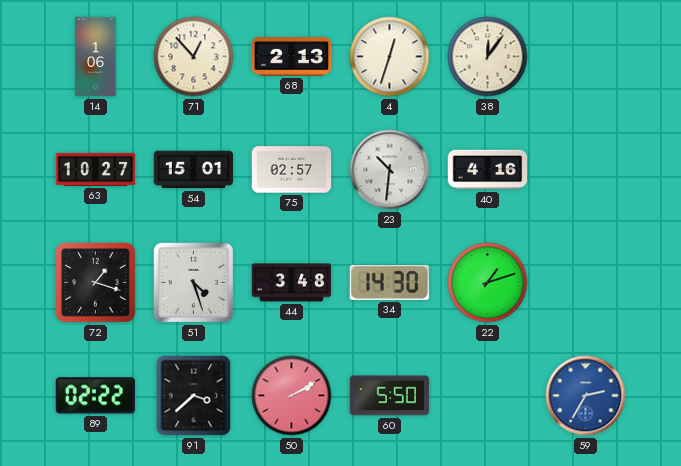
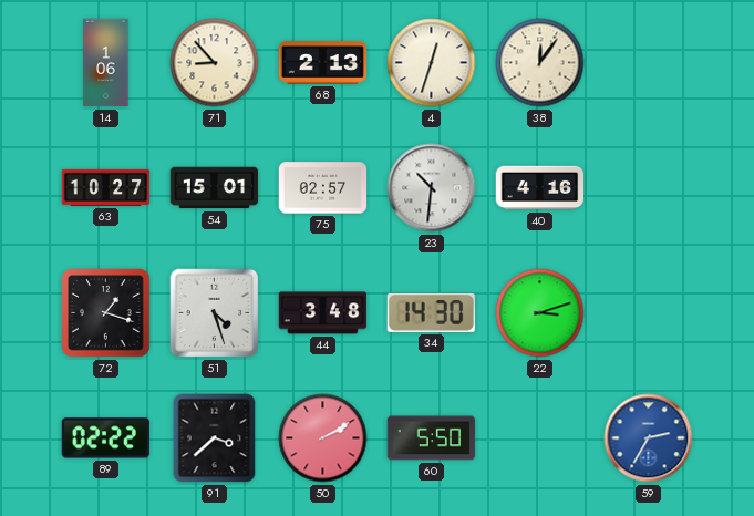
71: 12:53 -> 8:53 (215, 63)
22: 1:12 -> 3:12 (540, 313)
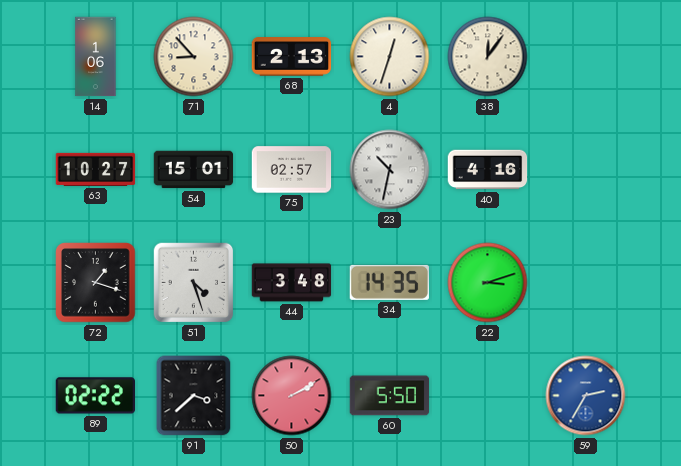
23: 10:31 -> 10:32 (390, 170)
34: 14:30 -> 14:35 (389, 282)
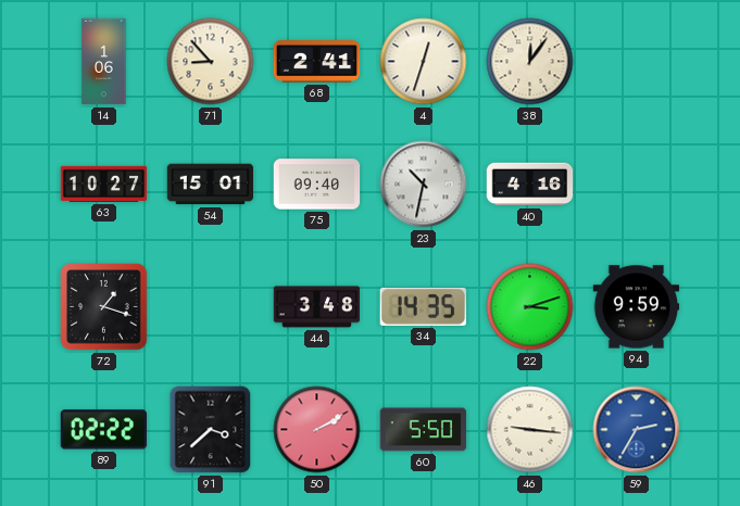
68: 2:13 -> 2:41 (317, 62)
75: 02:57 -> 09:40 (317, 185)
51: 4:27 -> none (194, 283)
94: none -> 9:59 (637, 307)
46: none -> 9:16 (530, 430)
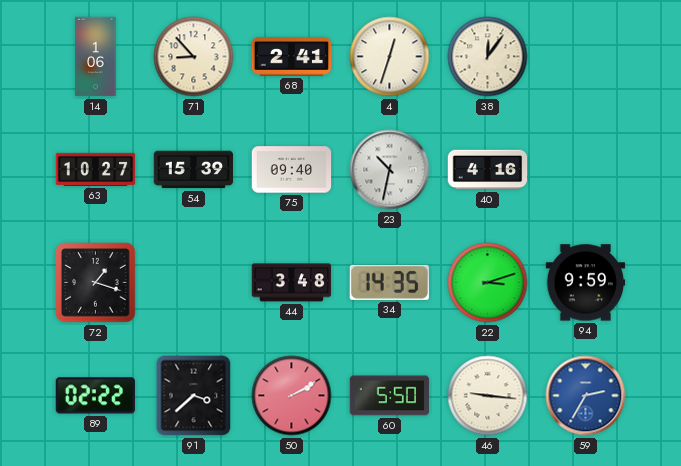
54: 15:01 -> 15:39 (194, 170)
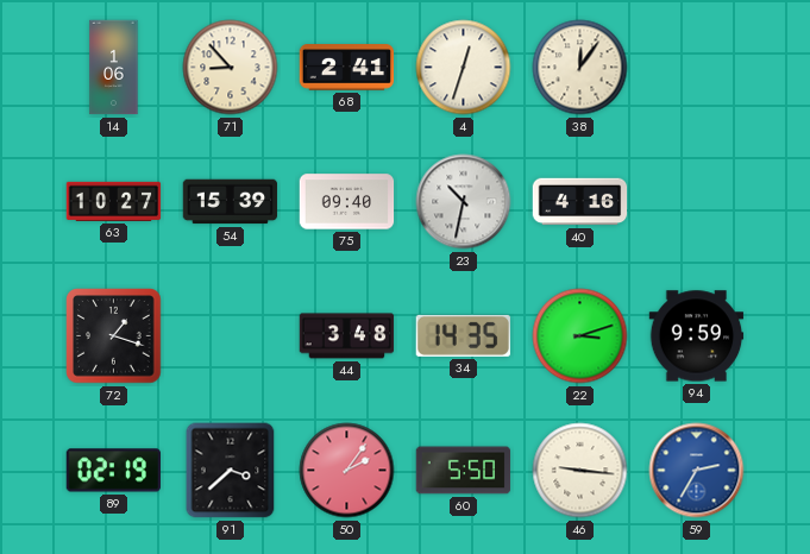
89: 02:22 -> 02:19 (113, 471)
50: 2:10 -> 2:06 (347, 471)
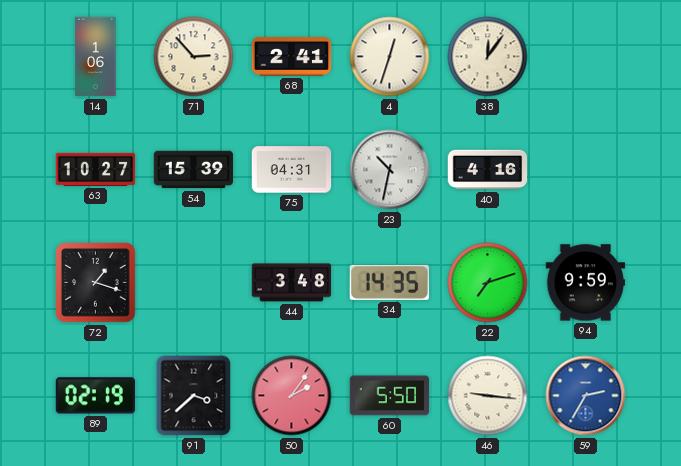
71: 8:53 -> 2:53 (194, 57)
75: 09:40 -> 04:31 (292, 170)
22: 3:12 -> 7:12 (488, 283)
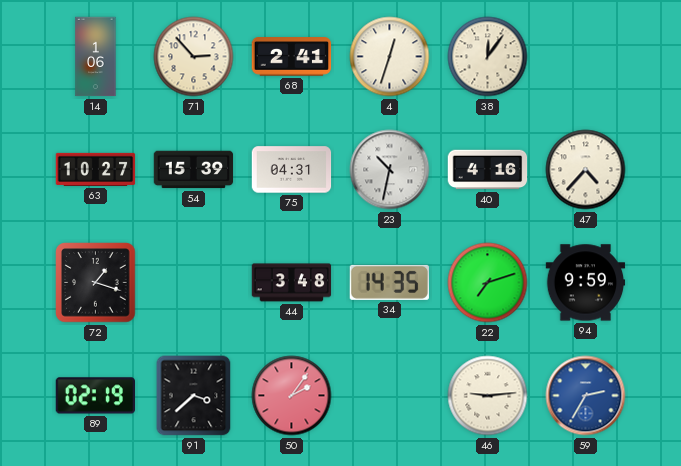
47: none -> 4:37 (586, 170)
60: 5:50 -> none (390, 396)
46: 9:16 -> 9:14 (488, 396)
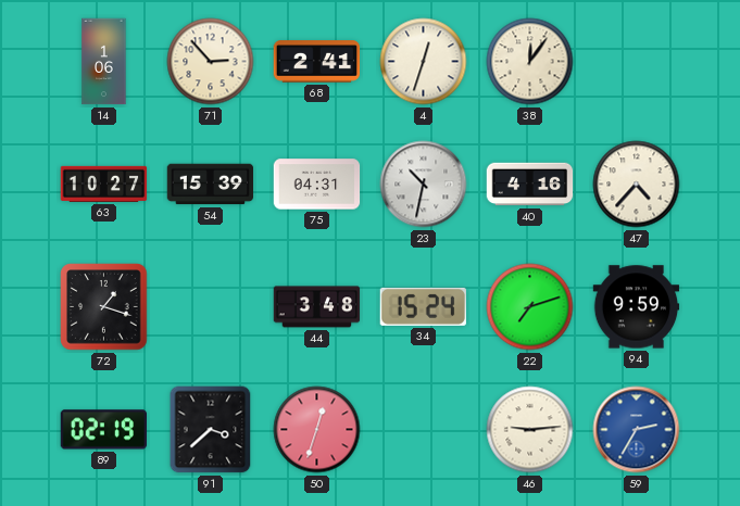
34: 14:35 -> 15:24 (423, 306)
50: 2:06 -> 12:33 (317, 430)
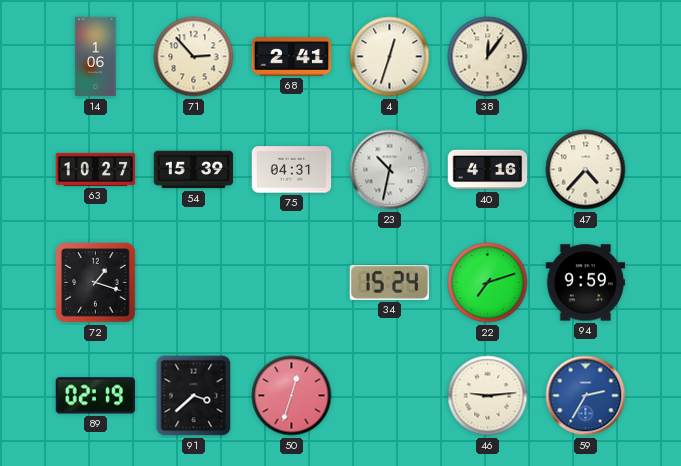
44: 3:48 -> none (317, 307)
